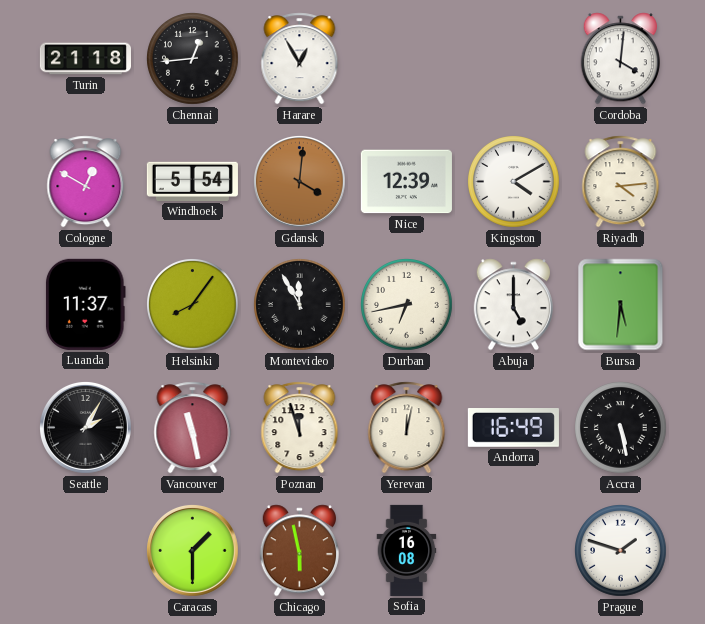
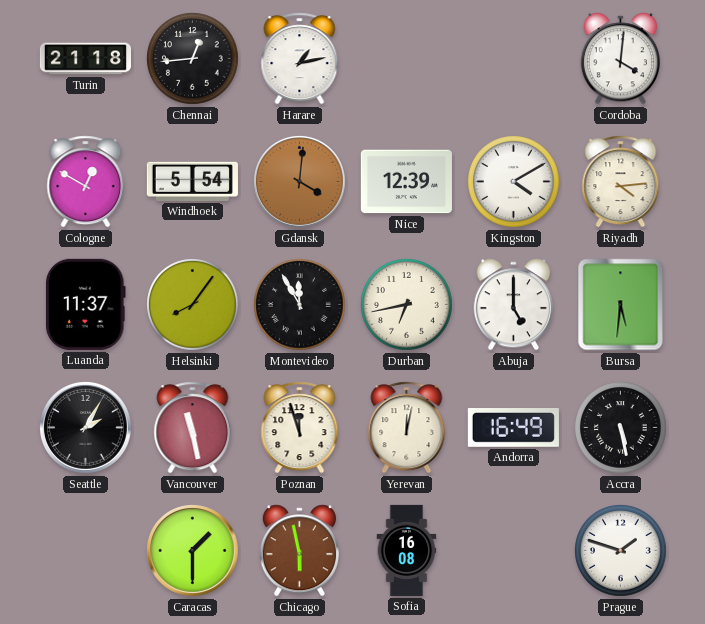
Harare: 12:55 -> 1:13 (300, 59)
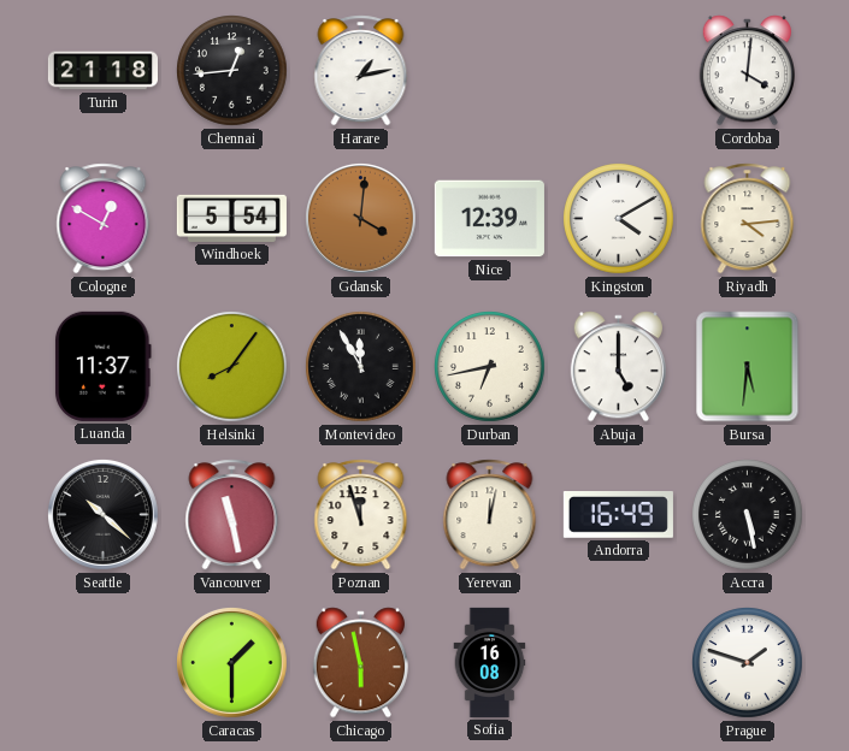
Seattle: 2:05 -> 10:22 (104, 515)
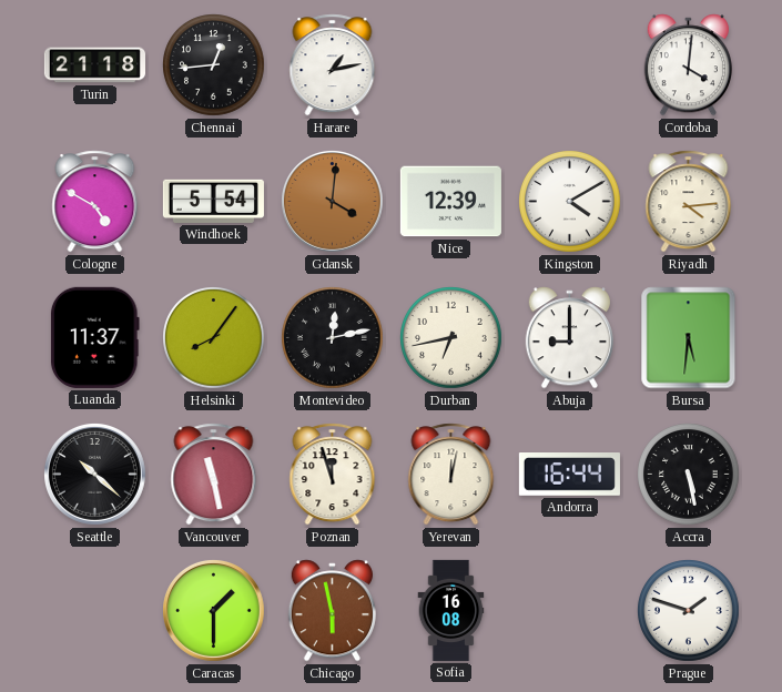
Cologne: 12:50 -> 4:50 (95, 202)
Montevideo: 11:55 -> 12:13 (333, 338)
Abuja: 5:00 -> 9:00 (569, 338)
Andorra: 16:49 -> 16:44 (569, 475)
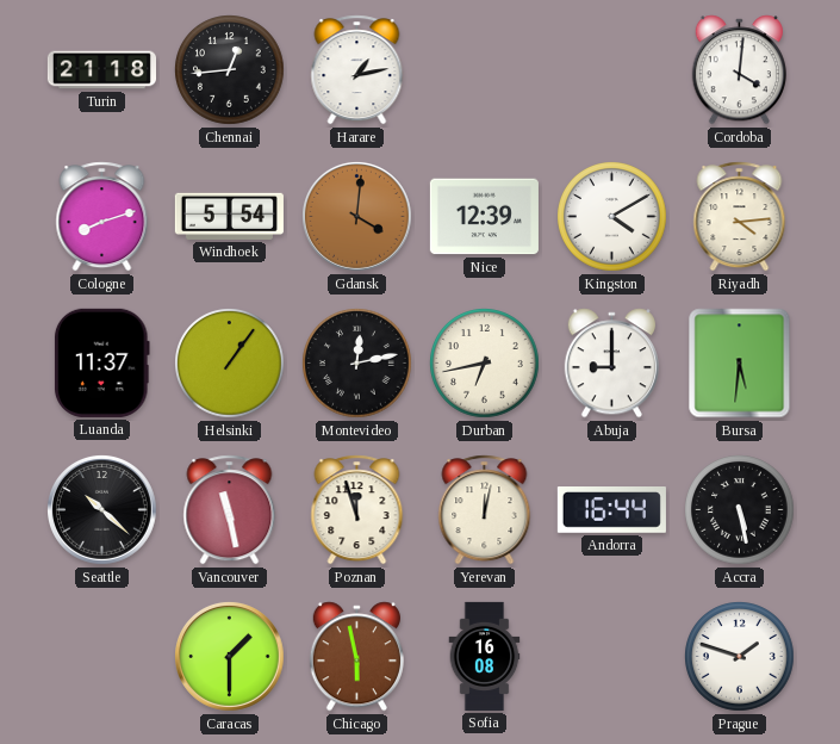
Cologne: 4:50 -> 8:12 (102, 217)
Helsinki: 8:06 -> 1:06 (230, 364)
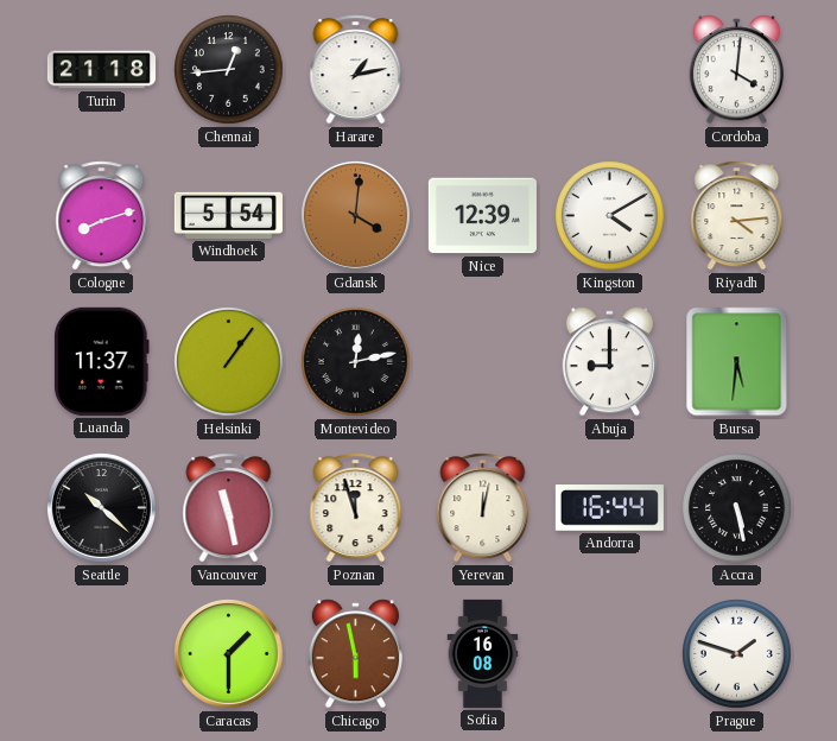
Durban: 6:43 -> none (485, 364)
